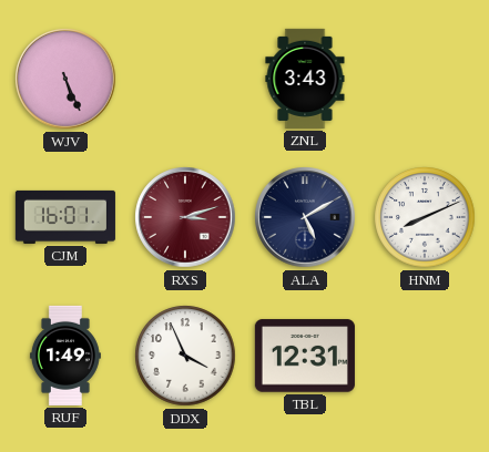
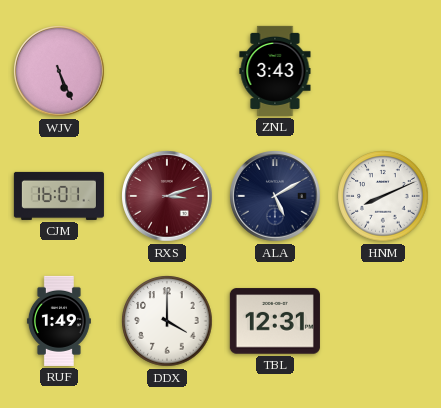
DDX: 3:56 -> 4:00 (167, 321)
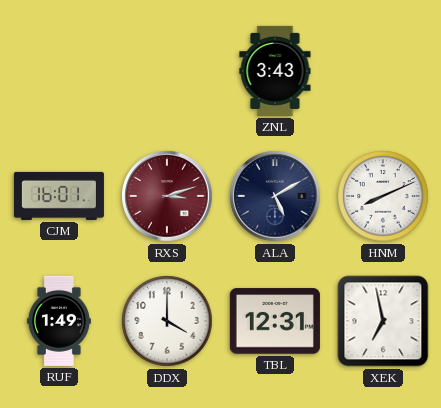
WJV: 5:26 -> none (59, 71)
XEK: none -> 6:58 (383, 321)
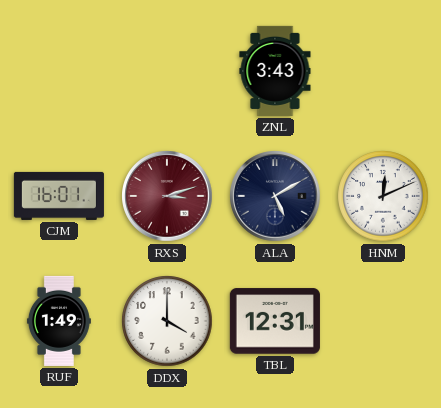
HNM: 8:11 -> 12:11 (383, 196)
XEK: 6:58 -> none (383, 321)
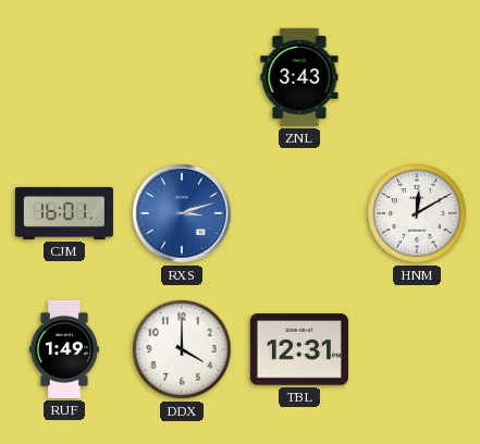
RXS dial: burgundy -> blue (182, 213)
ALA: 5:10 -> none (275, 196)
HNM: 12:11 -> 12:10 (417, 213)
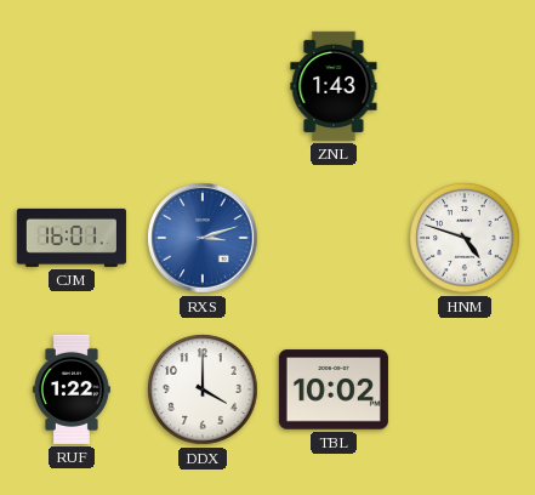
ZNL: 3:43 -> 1:43 (334, 86)
HNM: 12:10 -> 4:48 (465, 238)
RUF: 1:49 -> 1:22 (72, 389)
TBL: 12:31 -> 10:02 (334, 389)
